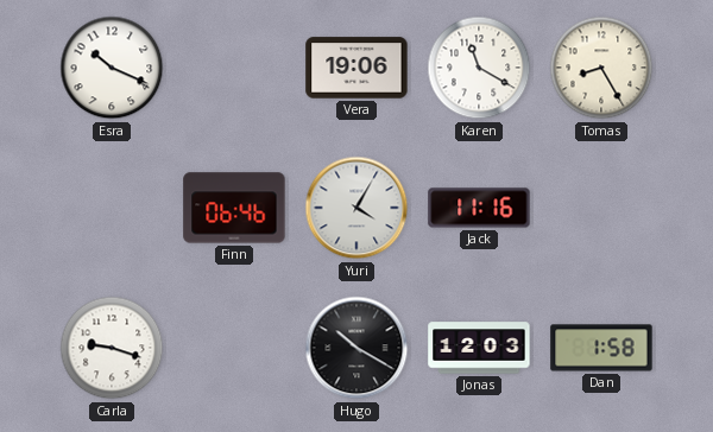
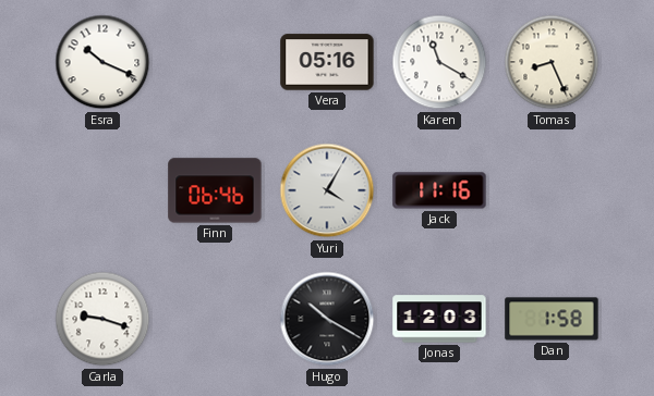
Vera: 19:06 -> 05:16 (327, 62)
Tomas: 8:25 -> 8:26 (552, 62)
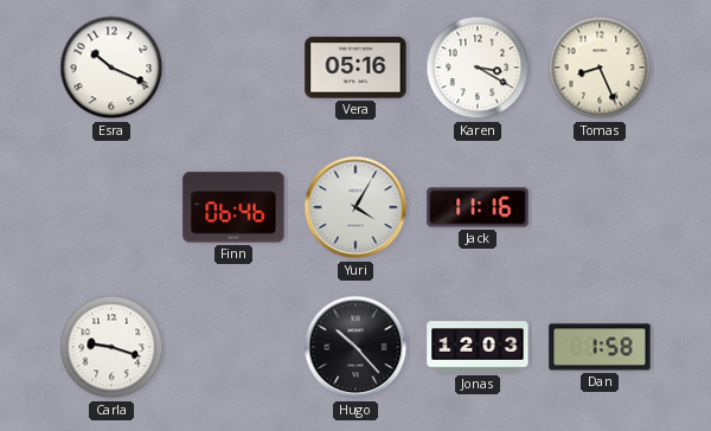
Karen: 11:20 -> 3:20 (478, 67)
Hugo: 10:20 -> 10:23 (355, 347)
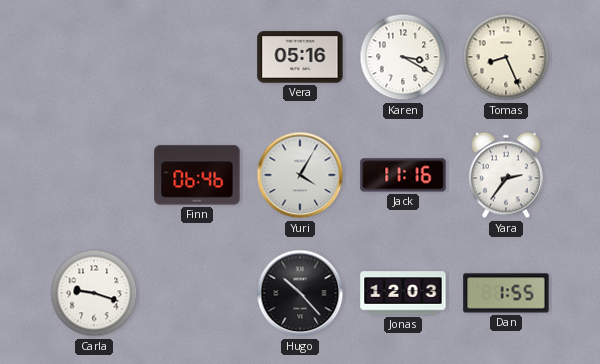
Esra: 10:19 -> none (111, 67)
Yara: none -> 2:36 (506, 175)
Dan: 1:58 -> 1:55 (506, 293)
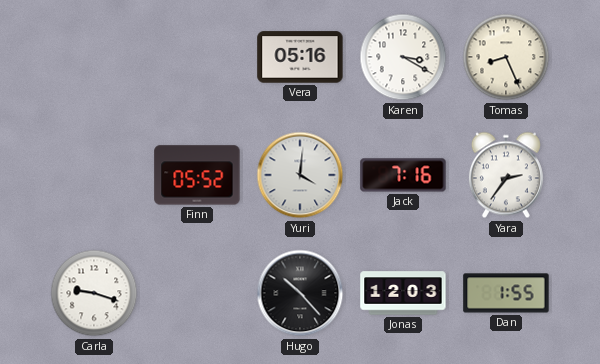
Finn: 06:46 -> 05:52 (197, 175)
Yuri: 4:05 -> 4:01 (300, 175)
Jack: 11:16 -> 7:16 (403, 175)
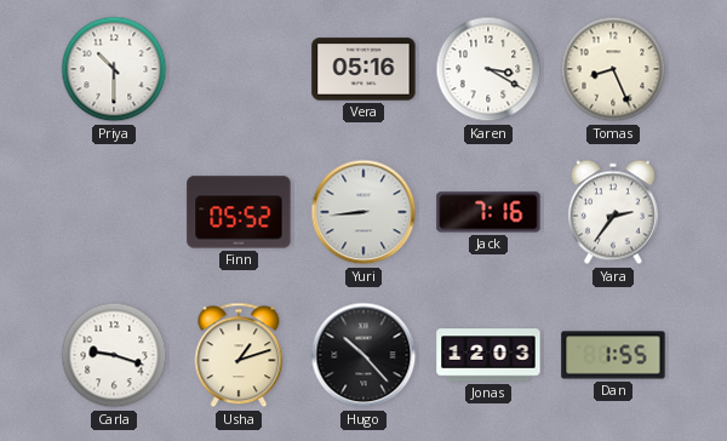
Priya: none -> 10:30 (114, 69)
Yuri: 4:01 -> 8:44 (363, 212)
Usha: none -> 1:12 (239, 355)
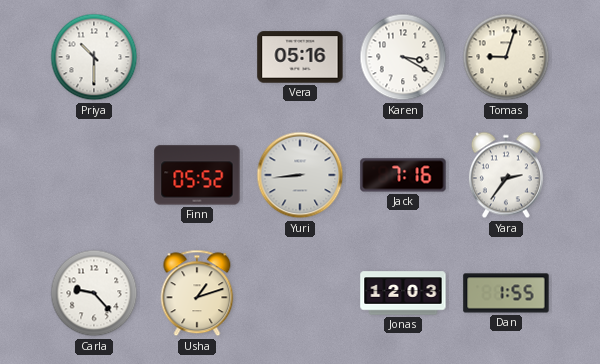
Tomas: 8:26 -> 9:03 (506, 57)
Carla: 9:18 -> 9:23 (94, 293)
Hugo: 10:23 -> none (363, 355)
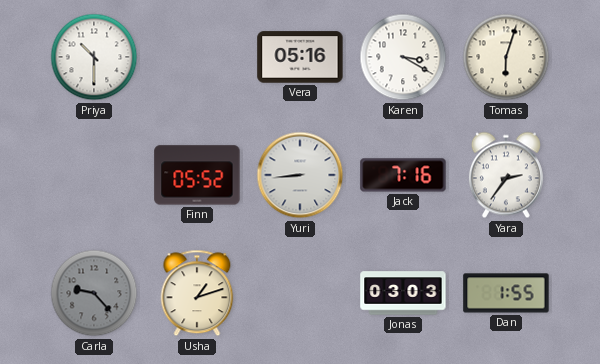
Tomas: 9:03 -> 6:03 (506, 57)
Carla dial: white -> grey (94, 293)
Jonas: 12:03 -> 03:03 (403, 293)
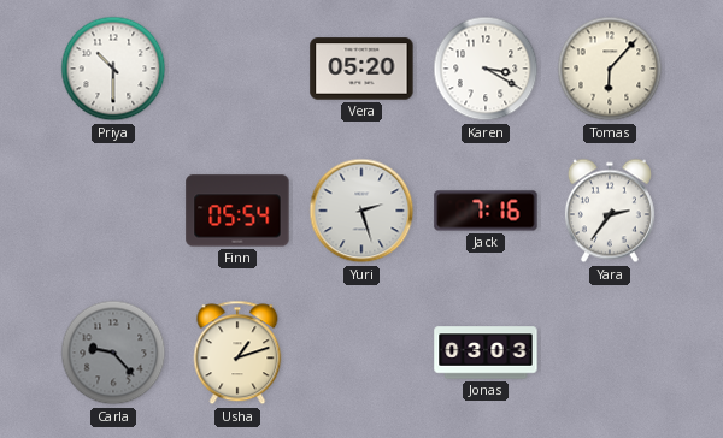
Vera: 05:16 -> 05:20 (361, 69)
Tomas: 6:03 -> 6:07 (610, 69)
Finn: 05:52 -> 05:54 (237, 211)
Yuri: 8:44 -> 2:27 (361, 211)
Dan: 1:55 -> none (506, 293)
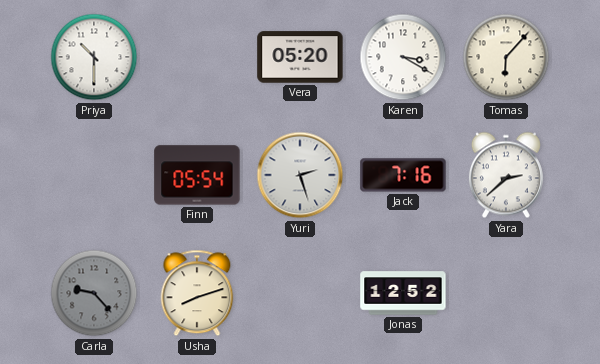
Yara: 2:36 -> 2:38 (506, 175)
Usha: 1:12 -> 8:12 (197, 293)
Jonas: 03:03 -> 12:52 (403, 293)
